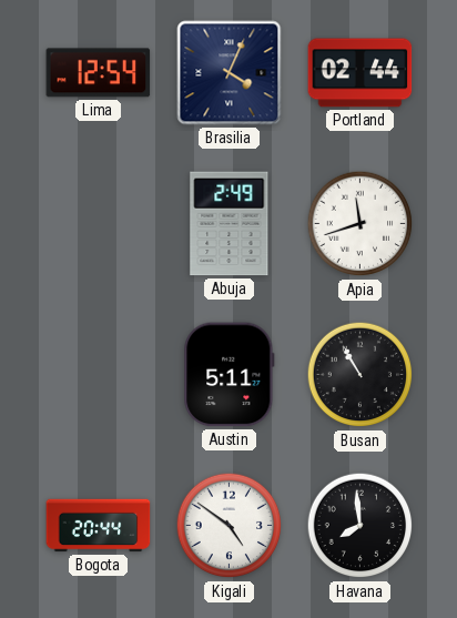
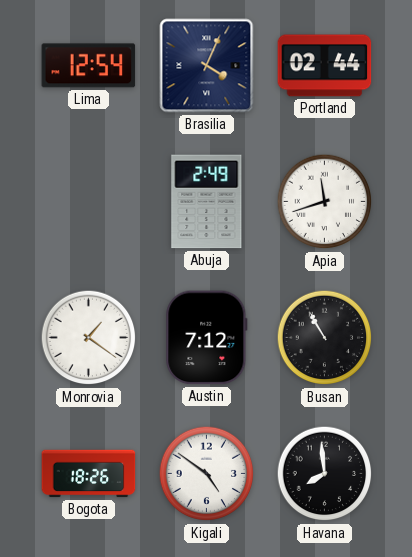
Monrovia: none -> 1:21 (89, 338)
Austin: 5:11 -> 7:12 (207, 338)
Bogota: 20:44 -> 18:26 (89, 474)
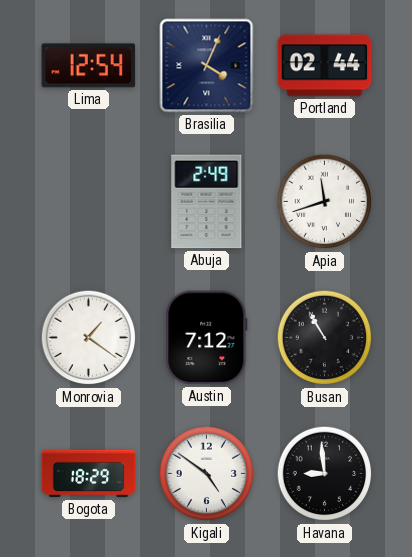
Bogota: 18:26 -> 18:29 (89, 474)
Havana: 7:59 -> 8:59 (325, 474)
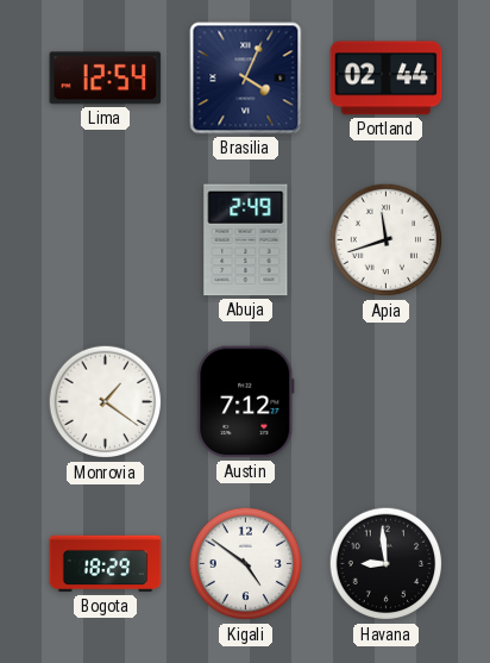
Busan: 10:55 -> none (325, 338)
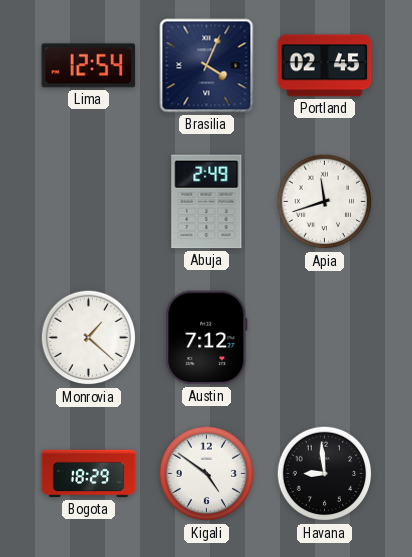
Portland: 02:44 -> 02:45 (325, 66)
Monrovia: 1:21 -> 1:22 (89, 338)
